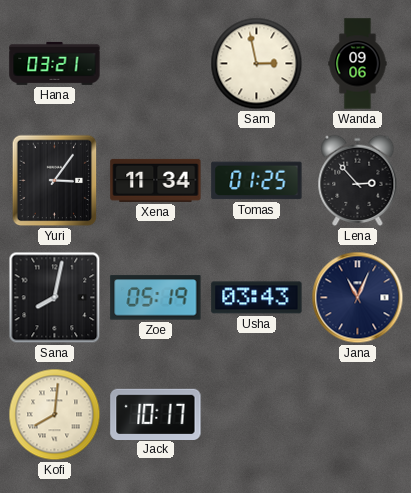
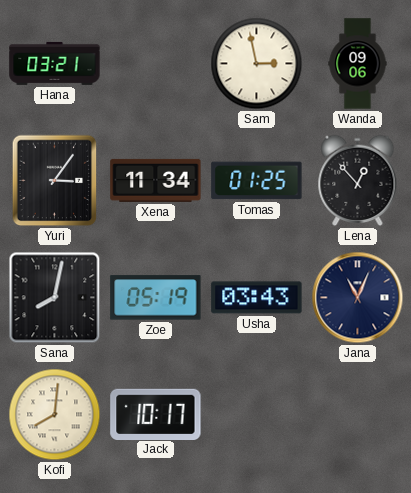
Lena: 2:53 -> 12:53 (358, 180)
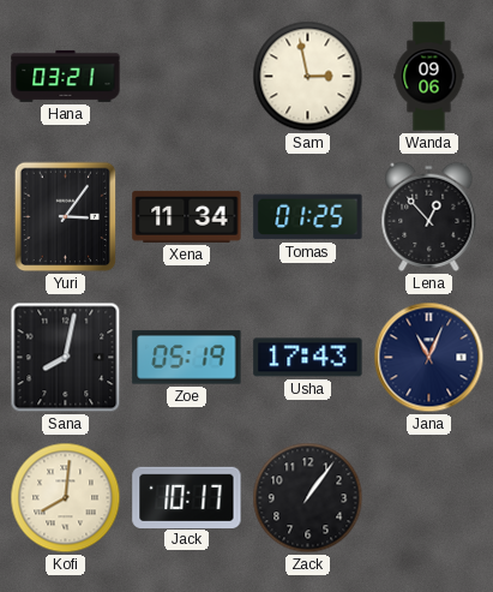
Usha: 03:43 -> 17:43 (308, 358)
Zack: none -> 1:06 (308, 498)
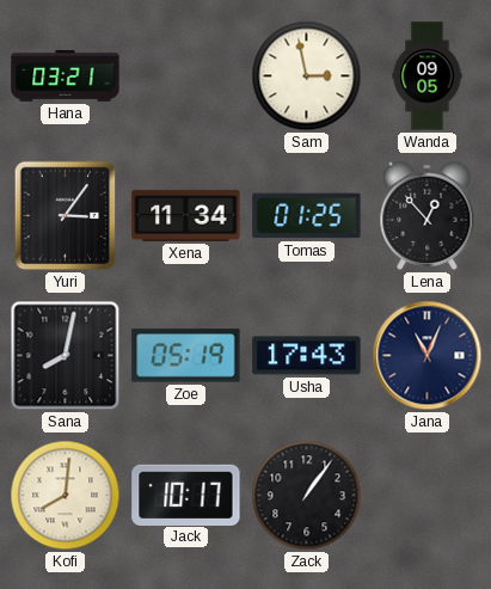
Wanda: 09:06 -> 09:05 (428, 76)
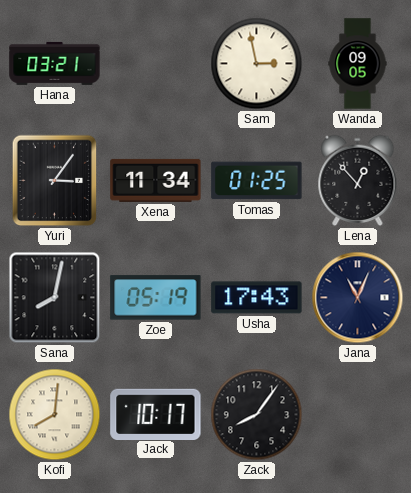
Zack: 1:06 -> 8:06 (257, 415)
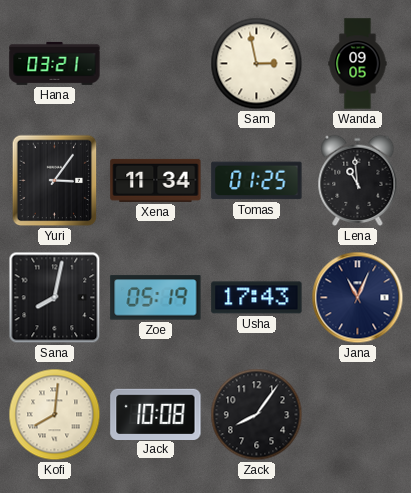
Lena: 12:53 -> 10:59 (358, 180)
Jack: 10:17 -> 10:08 (156, 414)
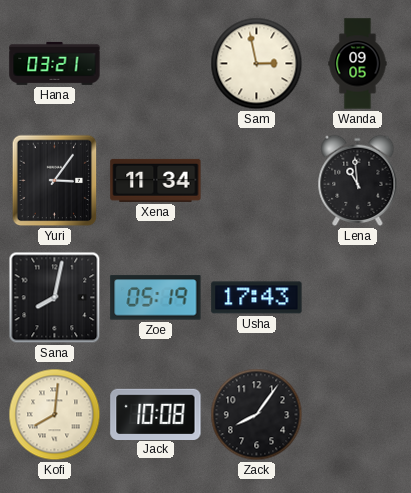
Tomas: 01:25 -> none (257, 181)
Jana: 11:04 -> none (358, 298)
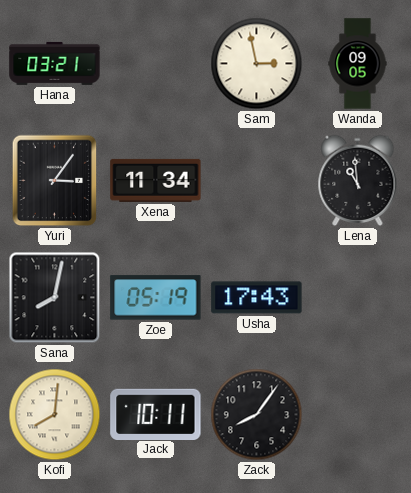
Jack: 10:08 -> 10:11 (156, 414)
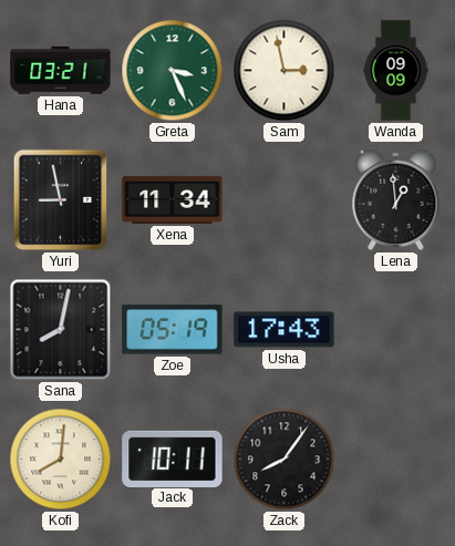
Greta: none -> 3:26 (173, 71)
Wanda: 09:05 -> 09:09 (396, 71)
Yuri: 3:06 -> 8:58 (61, 200)
Lena: 10:59 -> 12:59 (396, 199)
